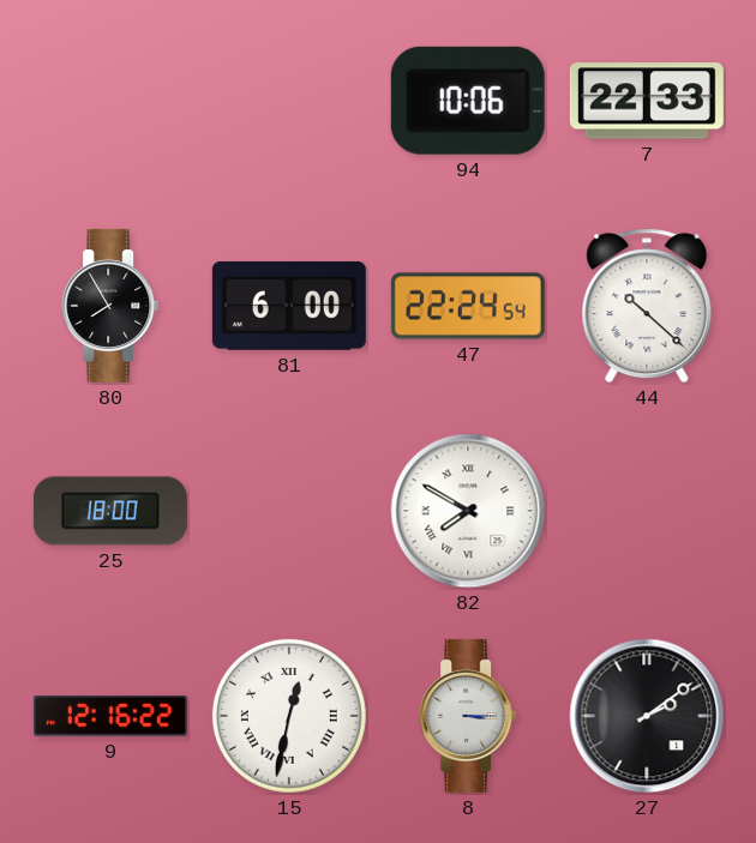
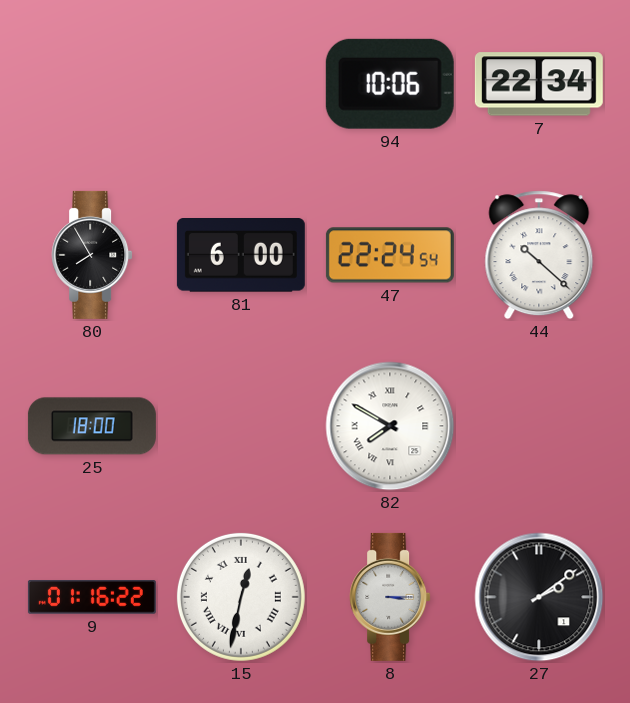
7: 22:33 -> 22:34 (539, 84)
9: 12:16 -> 01:16 (92, 598)
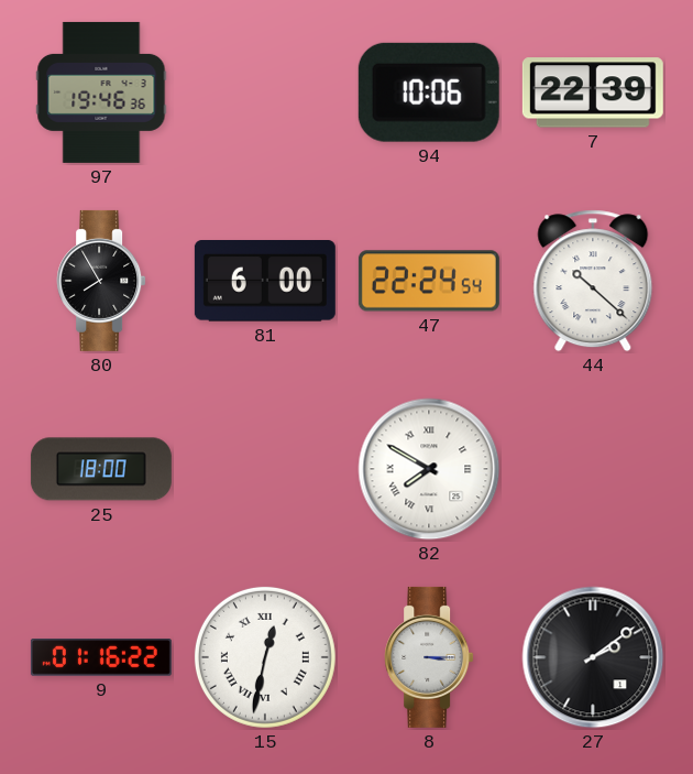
97: none -> 19:46 (101, 92)
7: 22:34 -> 22:39 (593, 92)
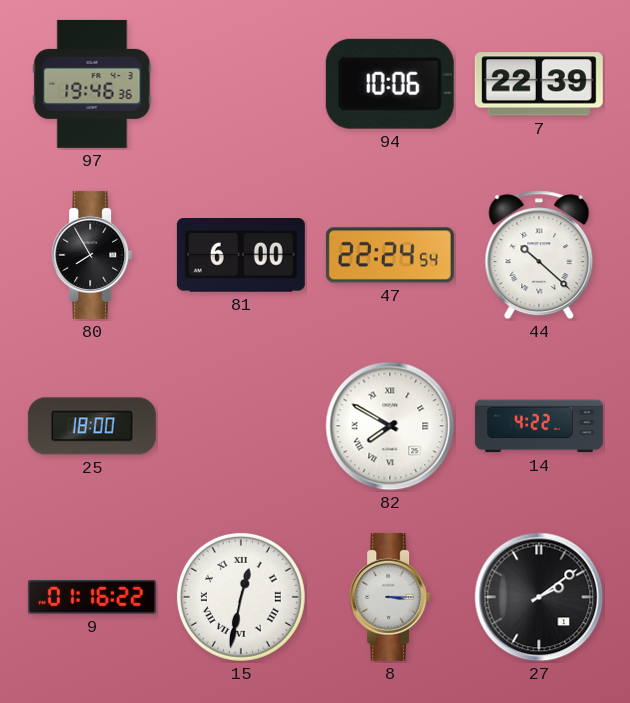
14: none -> 4:22 (539, 426)
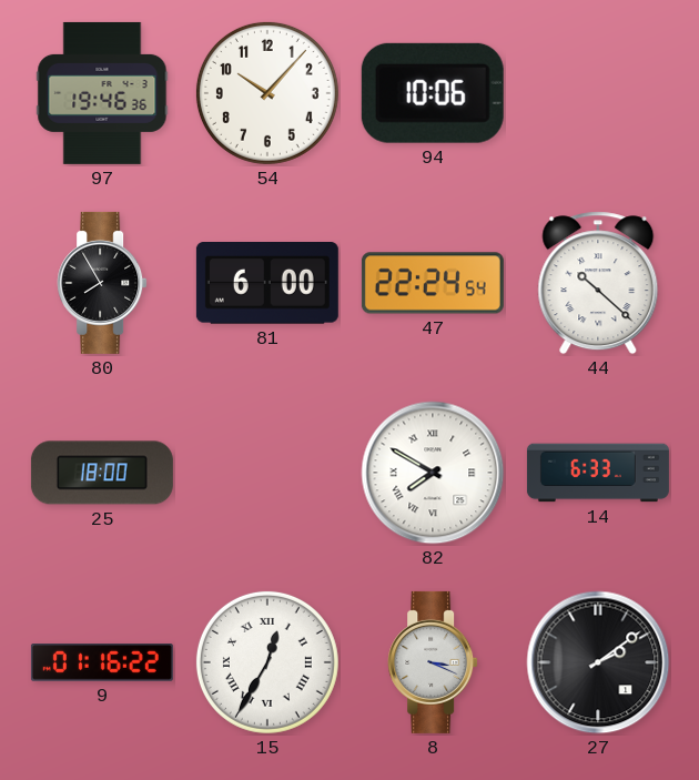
54: none -> 10:07 (267, 93)
7: 22:39 -> none (539, 84)
14: 4:22 -> 6:33 (598, 473)
15: 12:32 -> 12:35 (267, 662)
8: 3:15 -> 3:19 (433, 662)
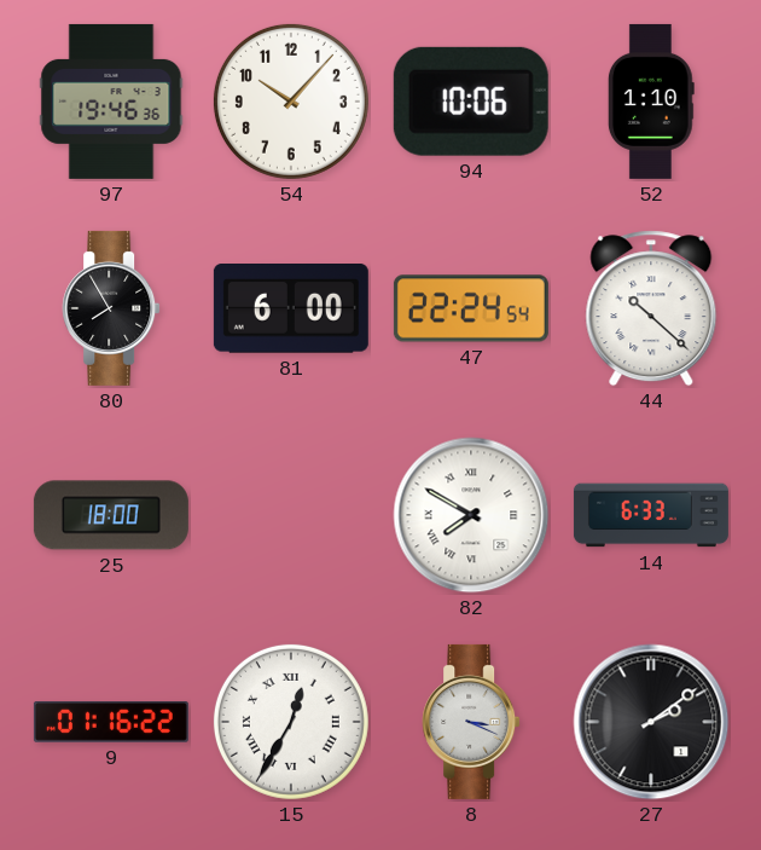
52: none -> 1:10 (651, 102)
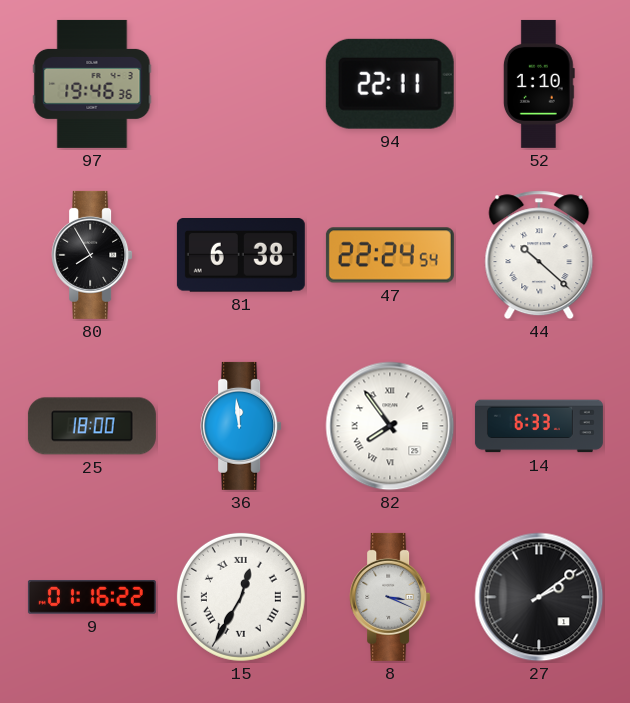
54: 10:07 -> none (291, 102)
94: 10:06 -> 22:11 (390, 84)
81: 6:00 -> 6:38 (241, 255)
36: none -> 11:59 (241, 426)
82: 7:50 -> 7:54 (390, 426)
